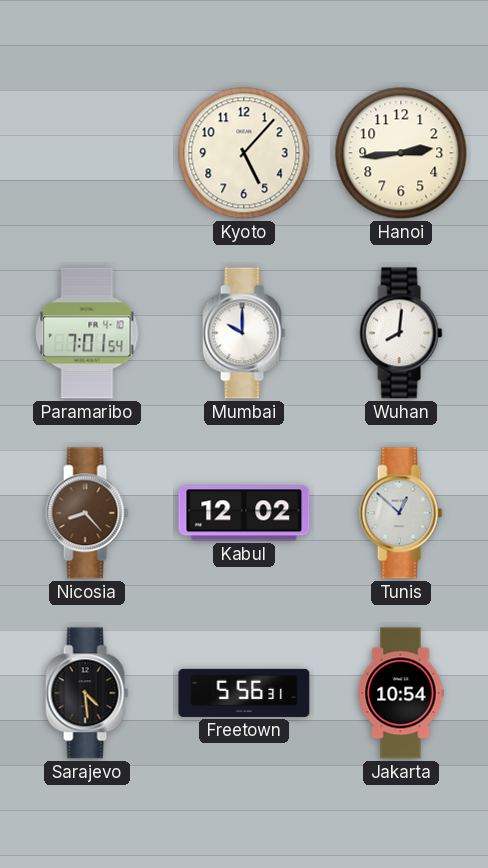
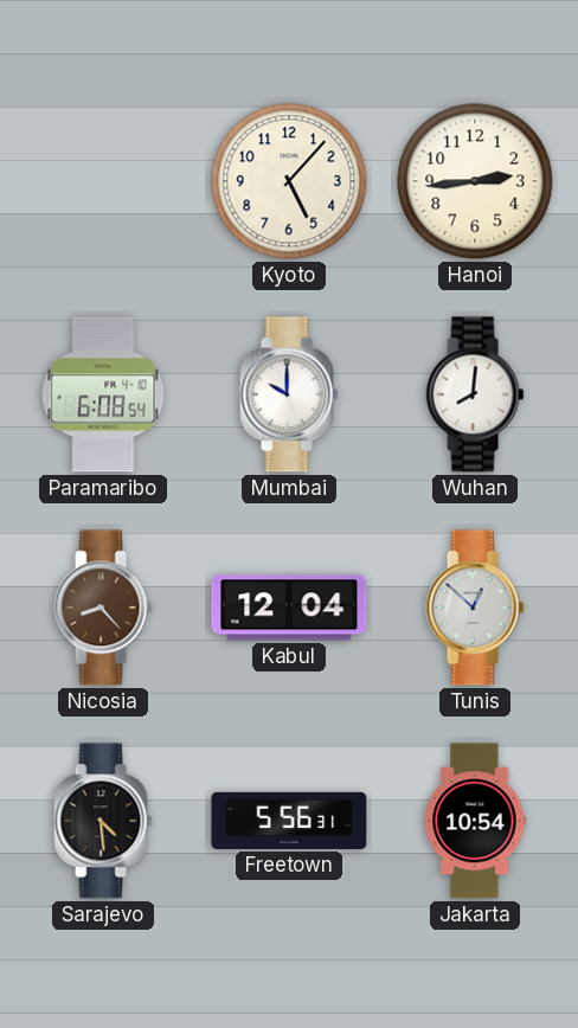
Paramaribo: 7:01 -> 6:08 (103, 394)
Kabul: 12:02 -> 12:04 (289, 608)
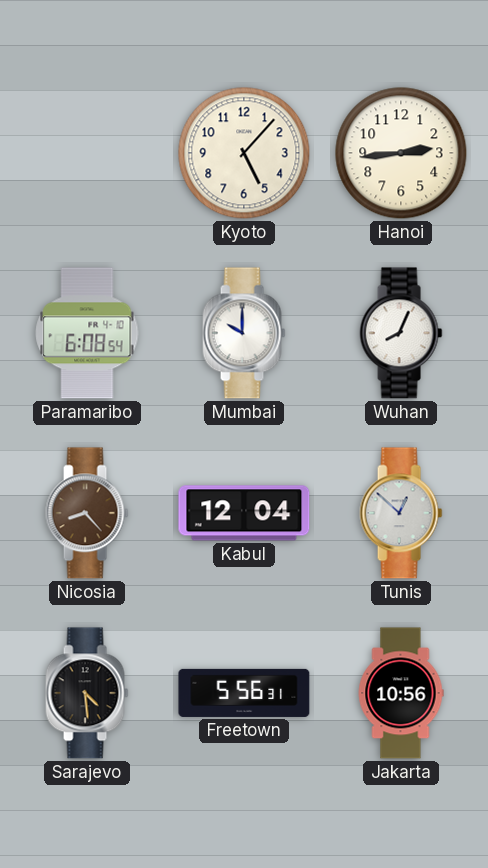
Wuhan: 8:01 -> 8:04 (401, 333)
Jakarta: 10:54 -> 10:56 (401, 693)
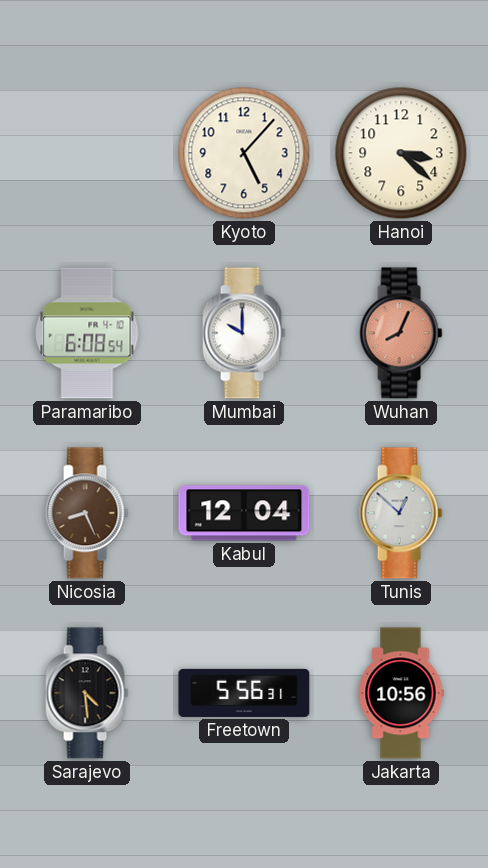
Hanoi: 2:44 -> 3:22 (401, 153)
Wuhan dial: white -> salmon (401, 333)
Nicosia: 8:23 -> 8:26 (87, 513)
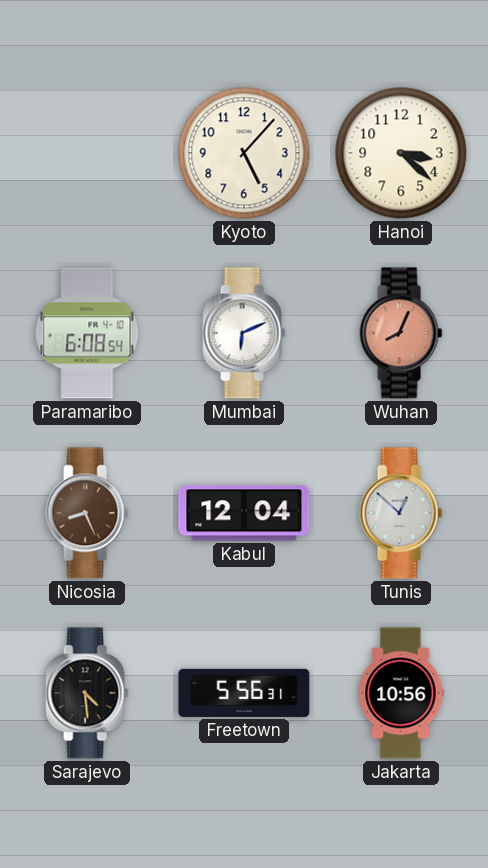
Mumbai: 10:00 -> 6:11 (244, 333)
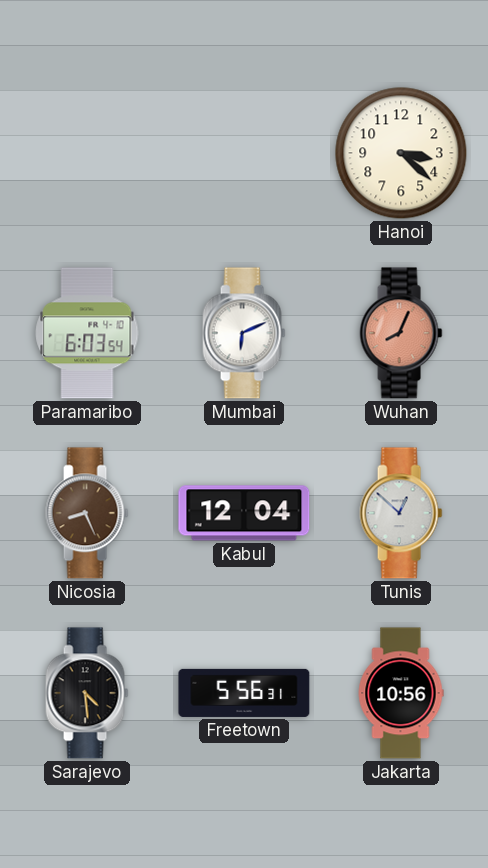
Kyoto: 5:07 -> none (244, 153)
Paramaribo: 6:08 -> 6:03 (87, 333)
